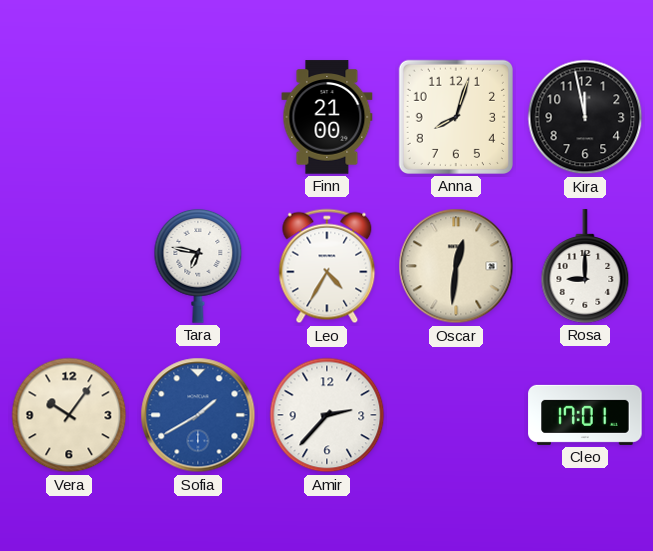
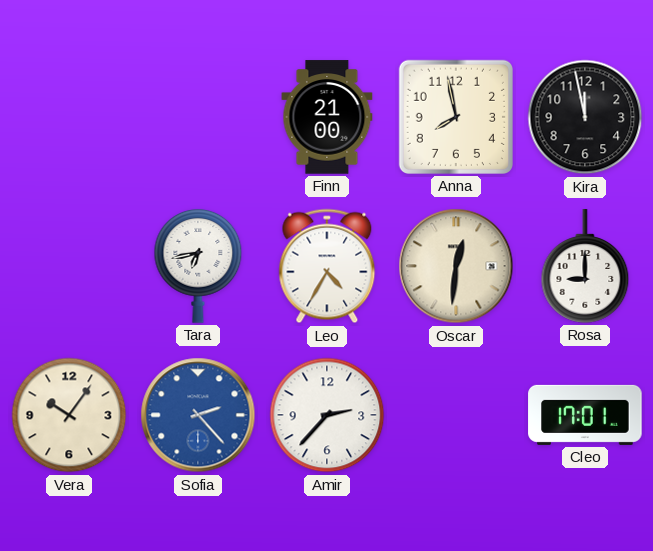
Anna: 8:03 -> 7:58 (456, 117)
Tara: 6:47 -> 6:43 (198, 266)
Sofia: 1:40 -> 2:23 (198, 415)
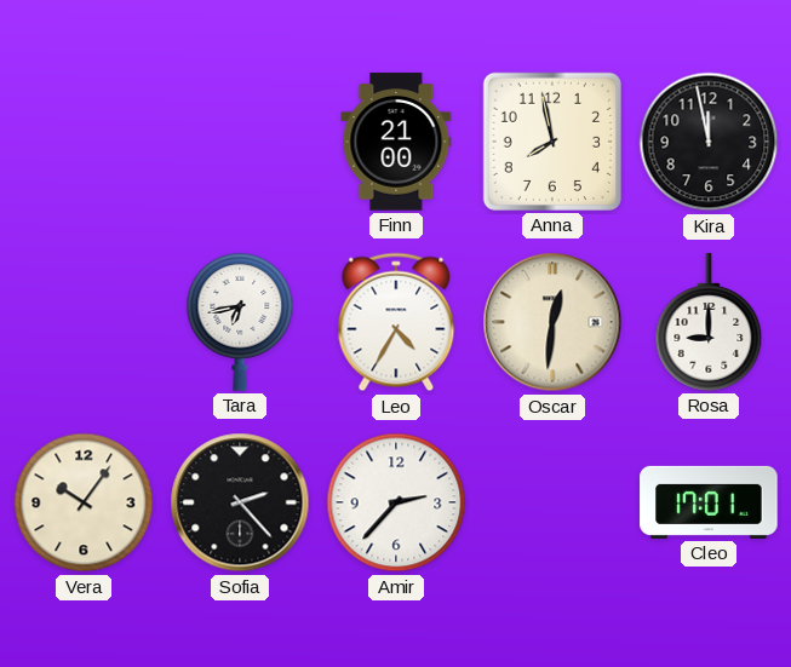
Sofia dial: blue -> black (240, 502)
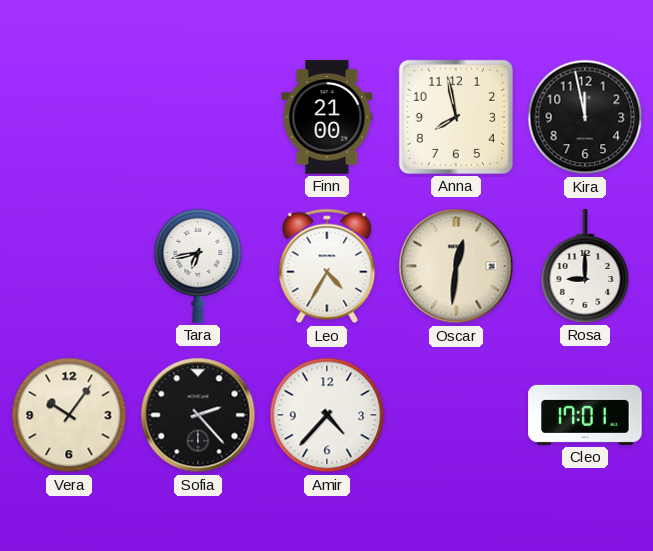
Amir: 2:37 -> 4:37 (327, 415)
